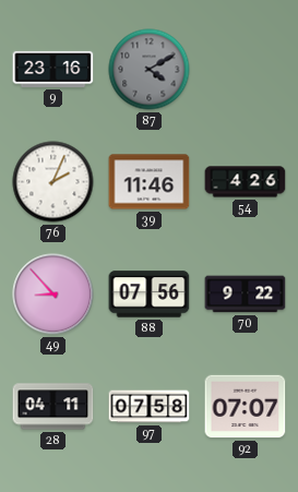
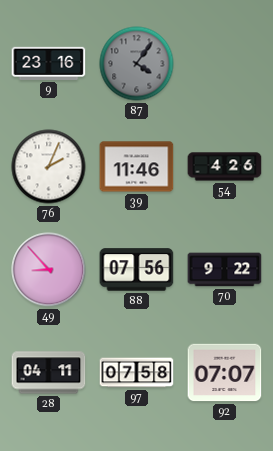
87: 4:10 -> 4:06 (137, 64)
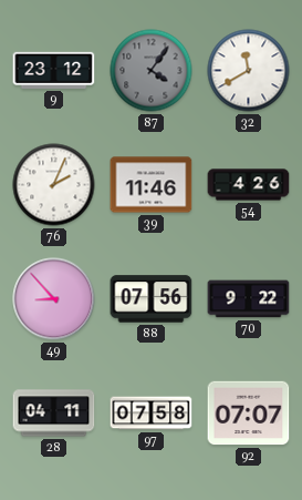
9: 23:16 -> 23:12 (54, 70)
32: none -> 11:40 (249, 71)
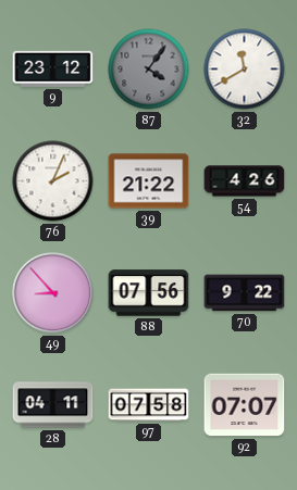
39: 11:46 -> 21:22 (149, 181)
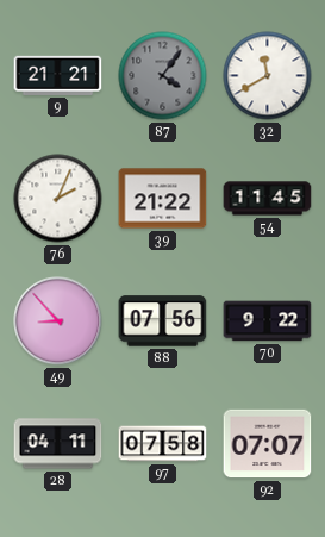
9: 23:12 -> 21:21 (58, 75)
54: 4:26 -> 11:45 (268, 199)
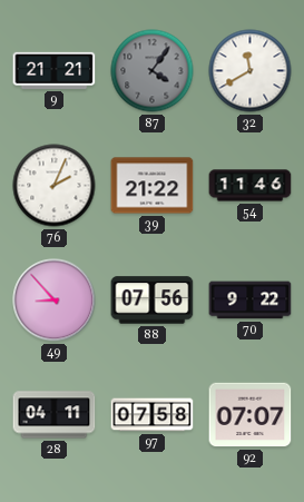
54: 11:45 -> 11:46 (251, 186)
